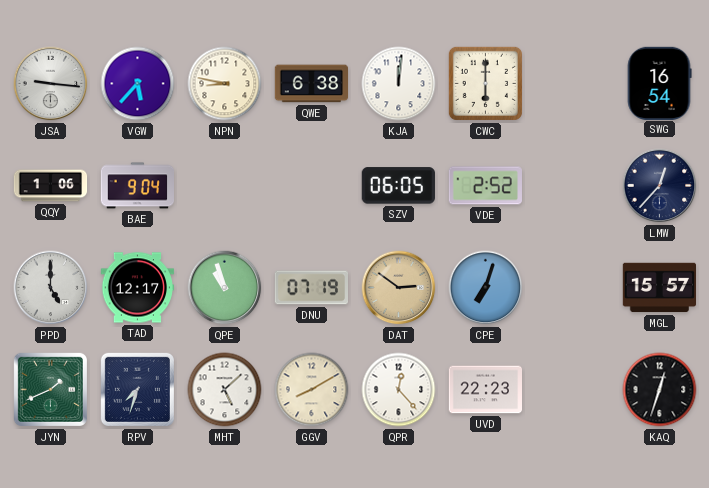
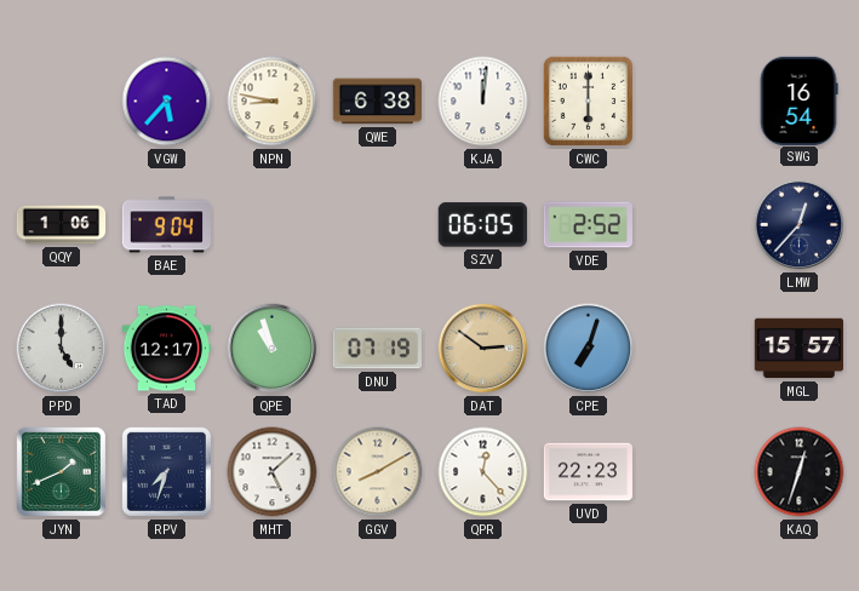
JSA: 9:16 -> none (51, 84)
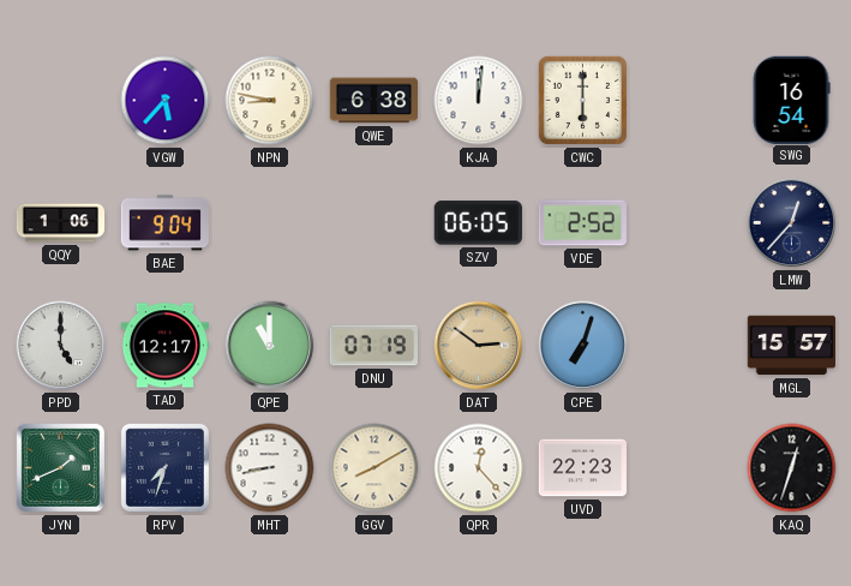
QPE: 10:57 -> 11:00 (270, 346)
MHT: 5:08 -> 8:43 (270, 468)
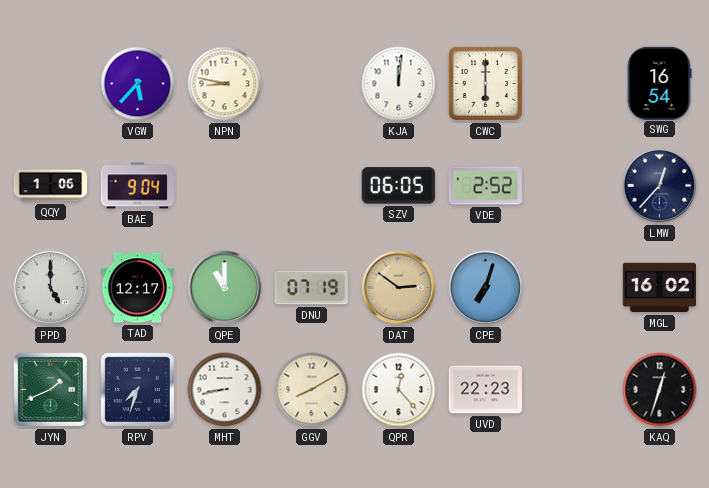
QWE: 6:38 -> none (374, 101)
MGL: 15:57 -> 16:02 (659, 288)
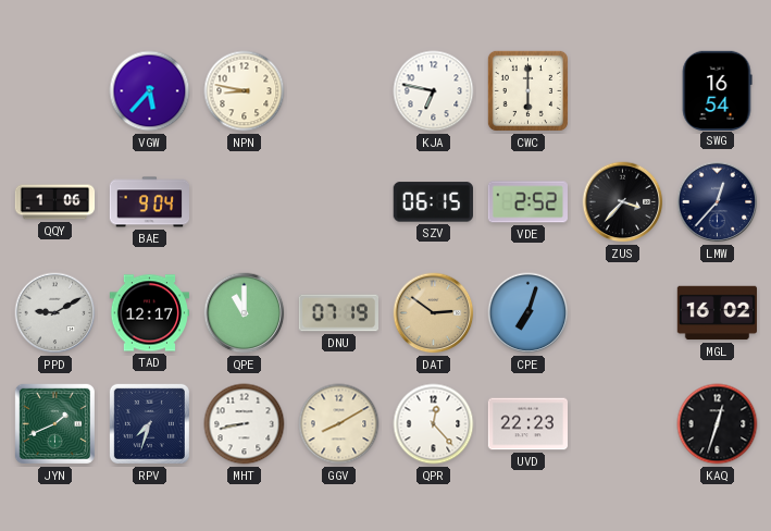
KJA: 12:01 -> 6:47 (434, 91)
SZV: 06:05 -> 06:15 (433, 202)
ZUS: none -> 3:37 (623, 202)
PPD: 5:00 -> 9:10 (55, 313)
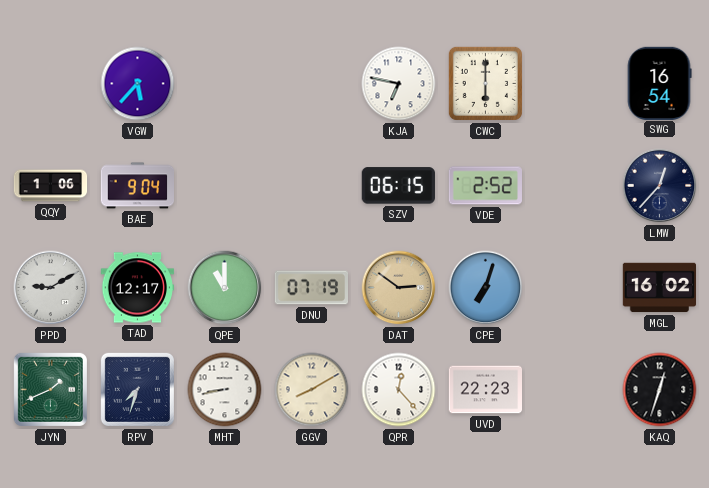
NPN: 8:47 -> none (245, 91)
ZUS: 3:37 -> none (623, 202)
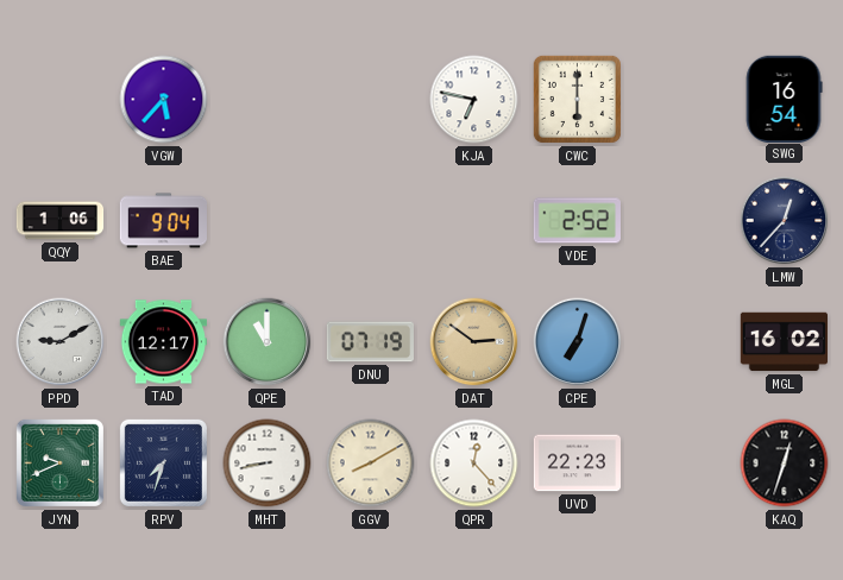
SZV: 06:15 -> none (398, 186)
JYN: 1:41 -> 9:41 (59, 462)
